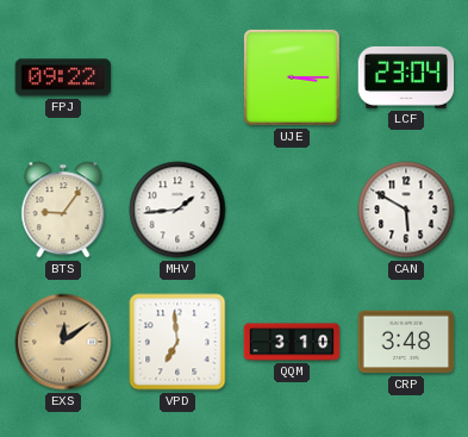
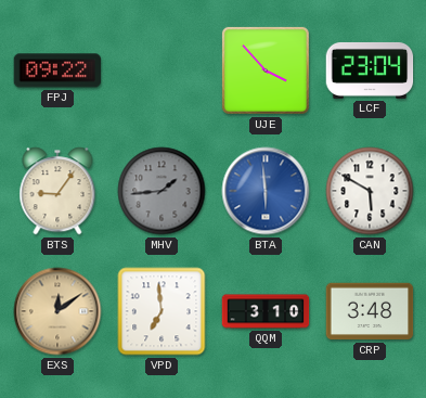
UJE: 3:15 -> 3:53 (266, 70)
MHV dial: white -> grey (162, 191)
BTA: none -> 5:59 (266, 191)
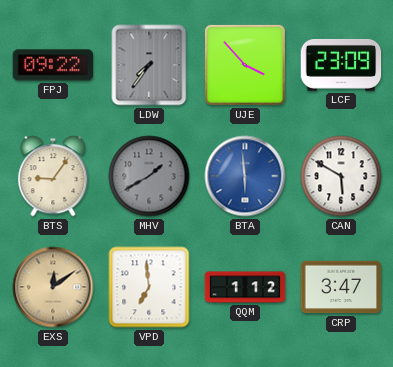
LDW: none -> 7:36 (149, 65)
LCF: 23:04 -> 23:09 (341, 65)
MHV: 1:44 -> 1:40 (149, 176)
QQM: 3:10 -> 1:12 (245, 287)
CRP: 3:48 -> 3:47 (341, 287)
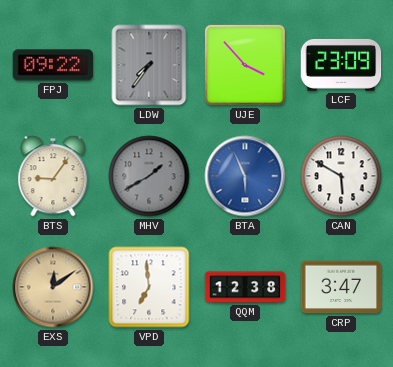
BTA: 5:59 -> 5:56 (245, 176)
QQM: 1:12 -> 12:38 (245, 287)
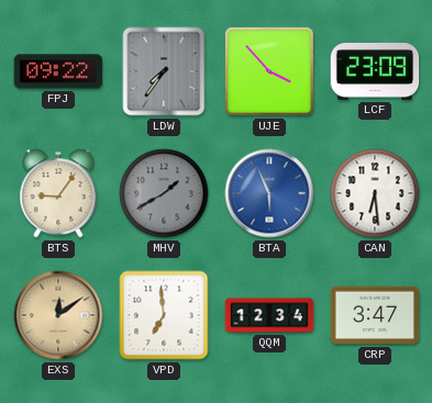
CAN: 5:50 -> 6:29 (375, 193)
QQM: 12:38 -> 12:34 (269, 315)
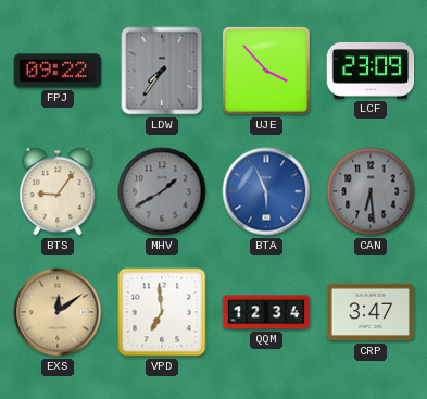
CAN dial: white -> grey (371, 191)
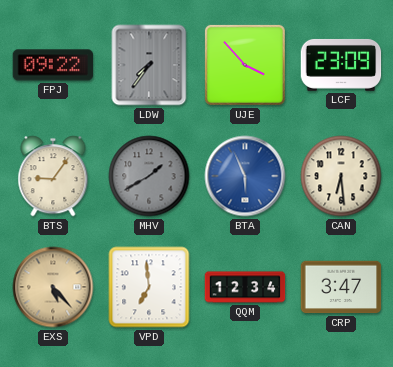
CAN dial: grey -> cream (341, 176)
EXS: 12:09 -> 5:23 (53, 287)
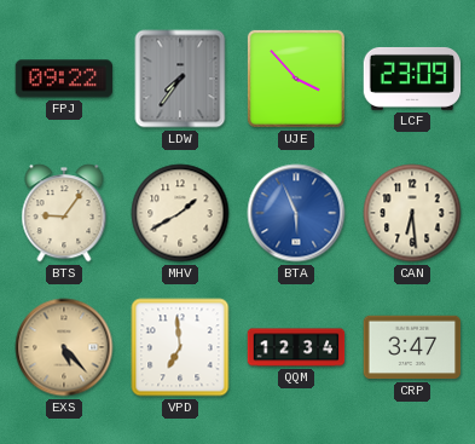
MHV dial: grey -> cream (180, 213)
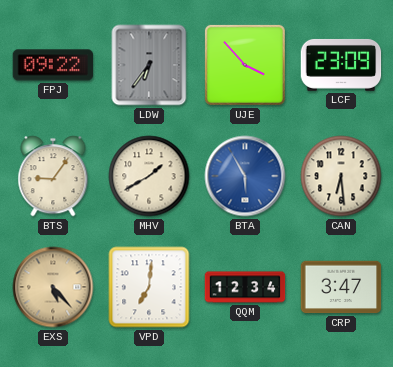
LDW: 7:36 -> 6:36 (149, 65)
BTA: 5:56 -> 5:55 (245, 176)
VPD: 6:59 -> 7:01 (149, 287)
